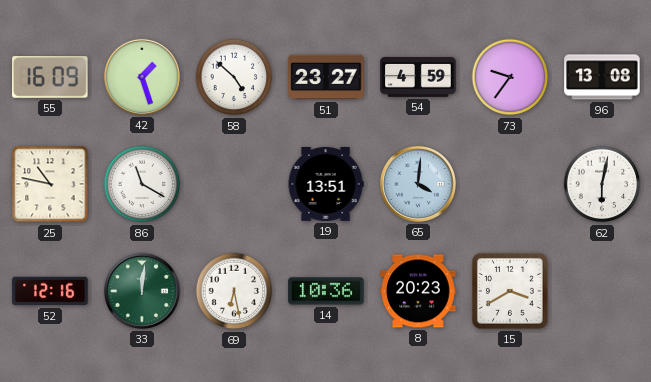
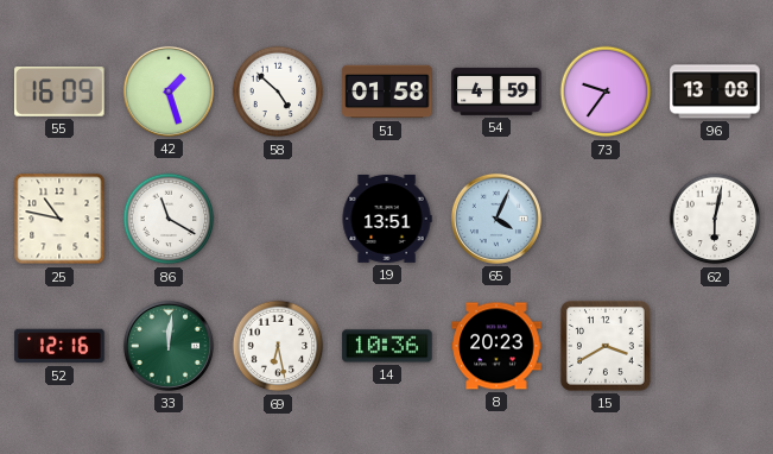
51: 23:27 -> 01:58 (387, 92)
65: 4:01 -> 4:04 (496, 219)
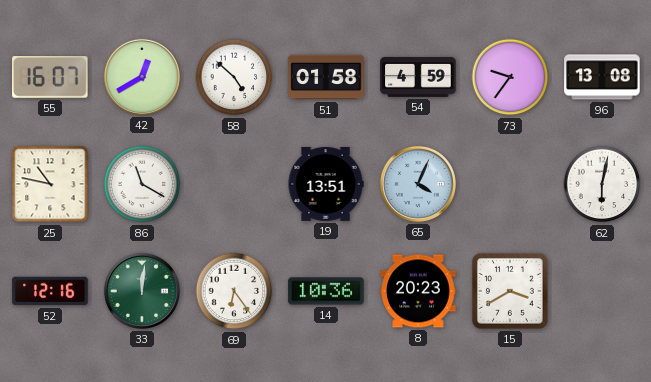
55: 16:09 -> 16:07 (50, 78)
42: 1:27 -> 12:40 (142, 77)
69: 6:28 -> 6:24 (234, 291)
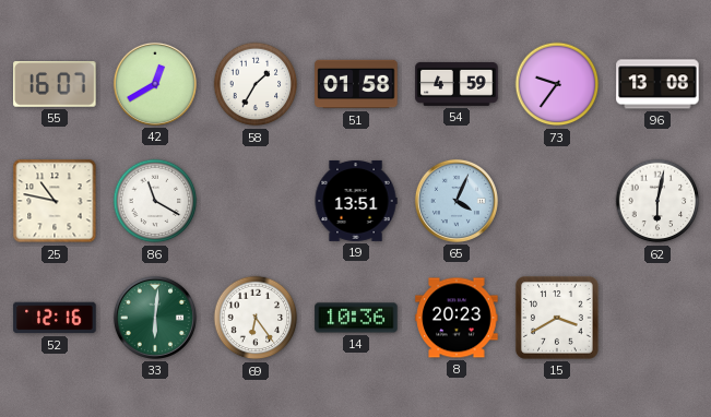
58: 4:52 -> 1:35 (256, 84)
33: 12:01 -> 6:01 (155, 318)
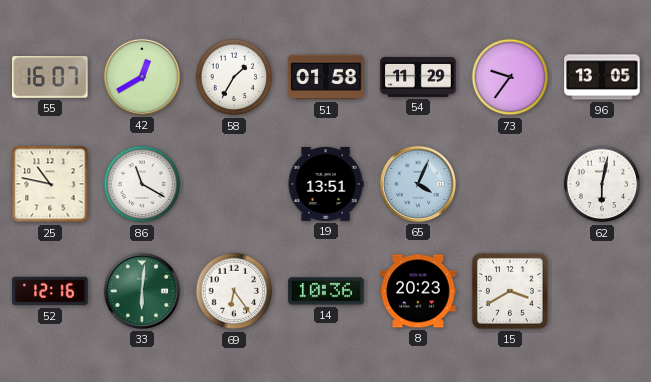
54: 4:59 -> 11:29 (418, 77)
96: 13:08 -> 13:05 (602, 77)
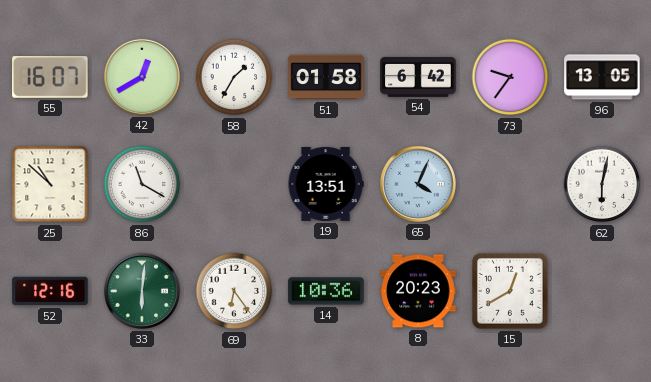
54: 11:29 -> 6:42 (418, 77)
25: 10:47 -> 10:52 (50, 184)
15: 3:40 -> 12:40 (510, 291)
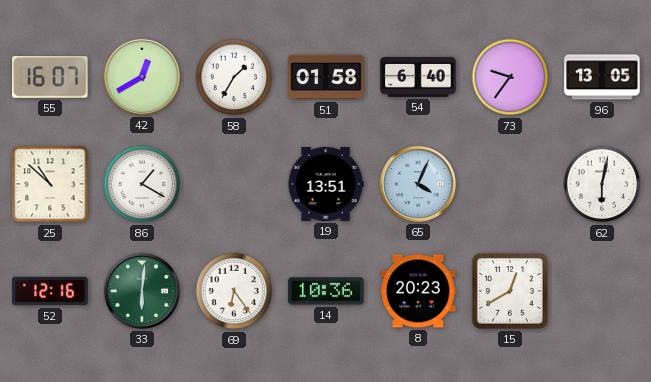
54: 6:42 -> 6:40 (418, 77)
86: 11:20 -> 1:20 (142, 184)
